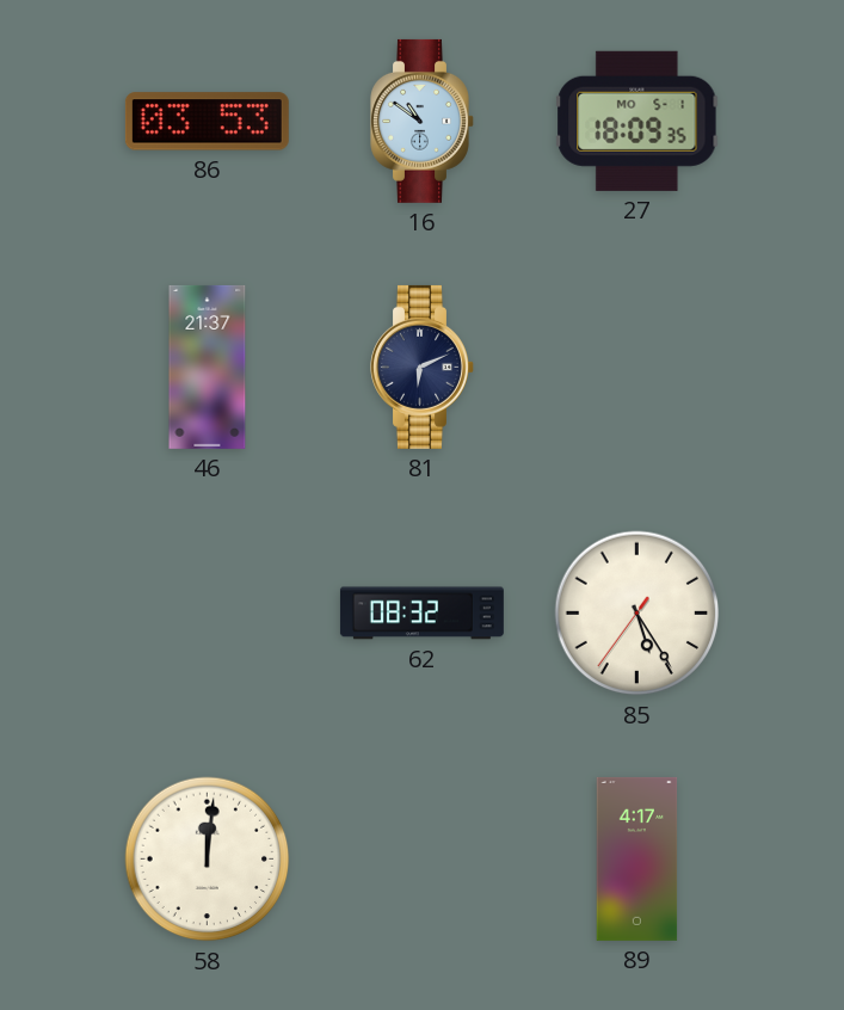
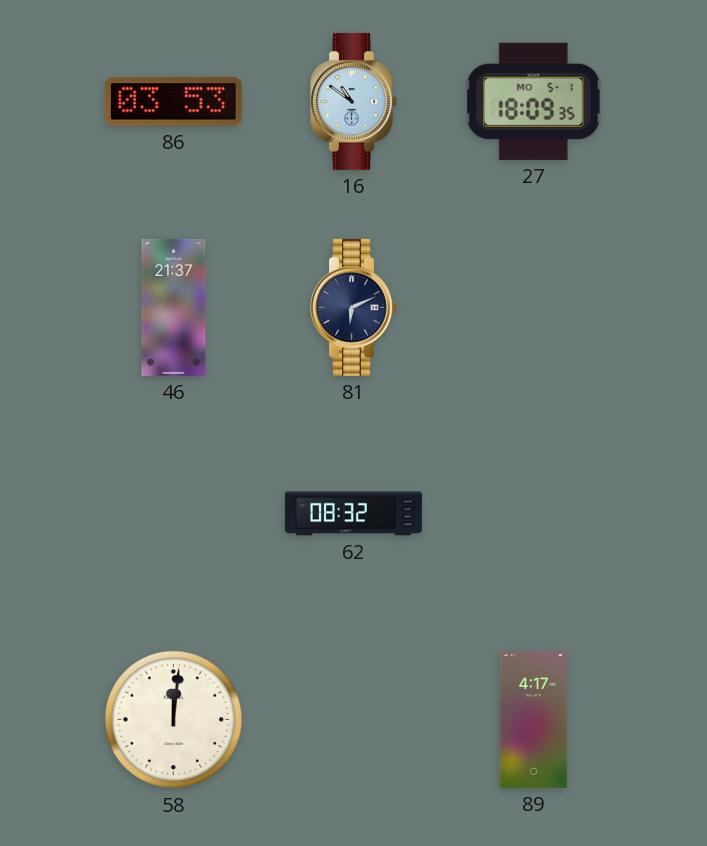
85: 5:24 -> none (637, 614)
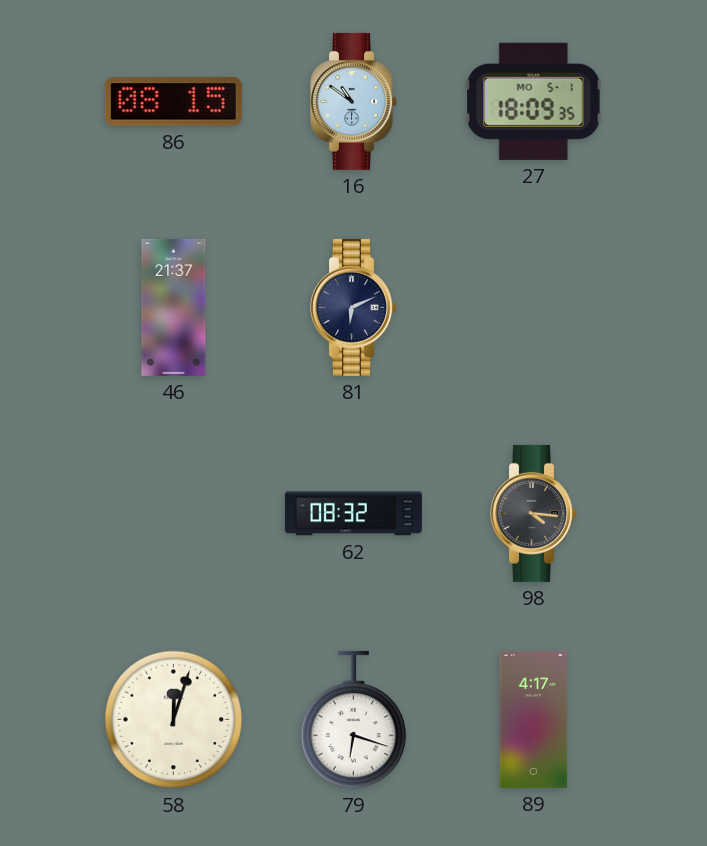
86: 03:53 -> 08:15 (173, 102)
98: none -> 4:16 (534, 513)
58: 12:01 -> 12:03 (174, 720)
79: none -> 6:18 (354, 720)
